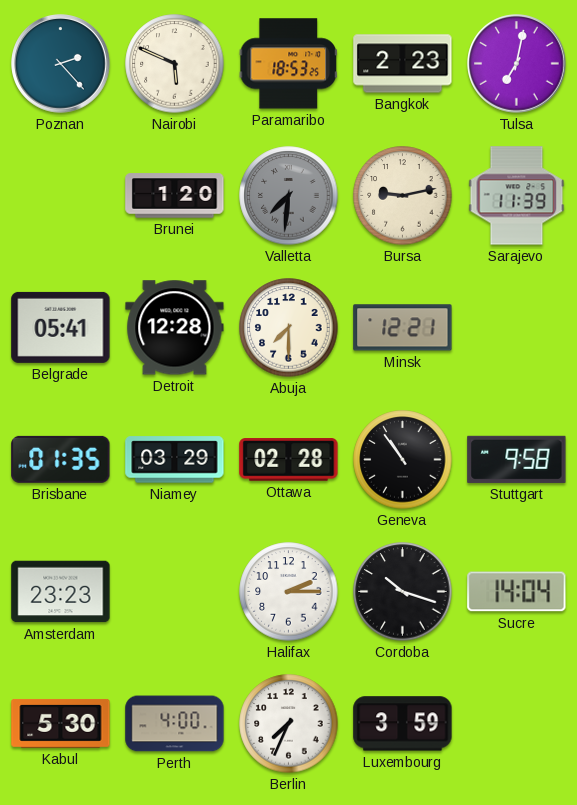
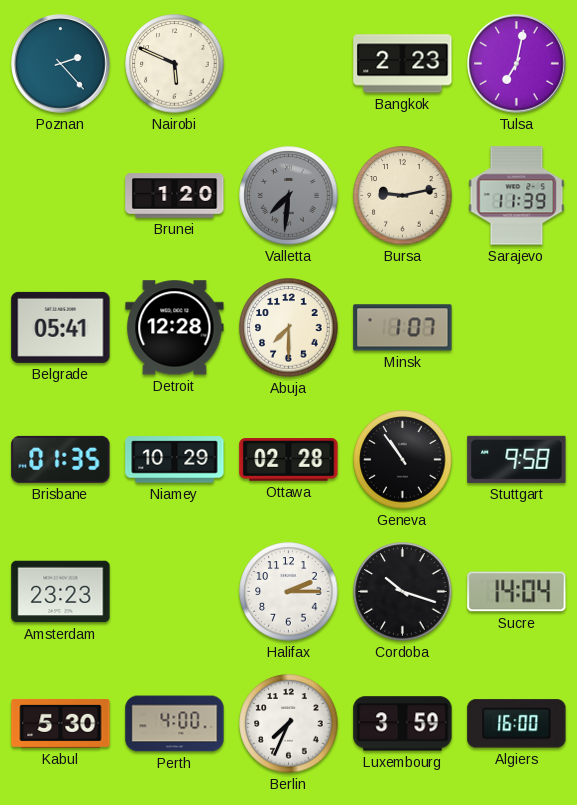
Paramaribo: 18:53 -> none (289, 64)
Minsk: 12:21 -> 1:07 (403, 328)
Niamey: 03:29 -> 10:29 (175, 460)
Algiers: none -> 16:00 (517, 724)
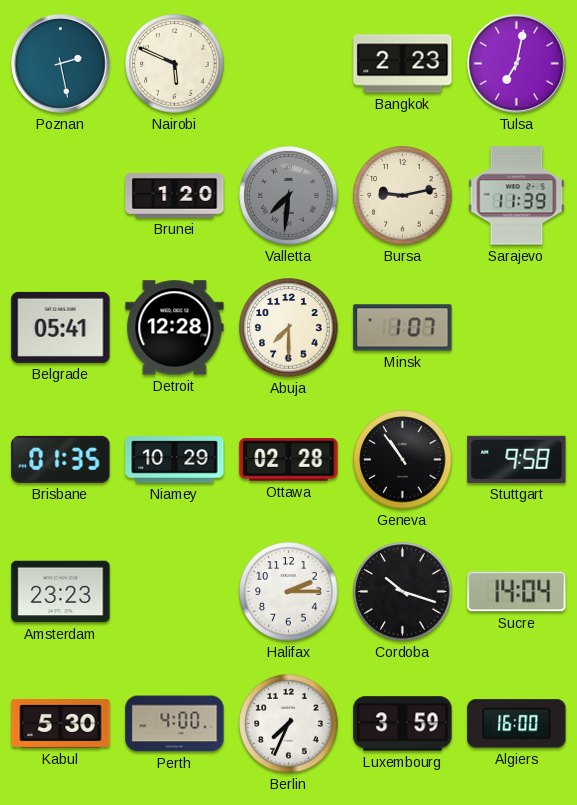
Poznan: 2:23 -> 2:28 (61, 64)
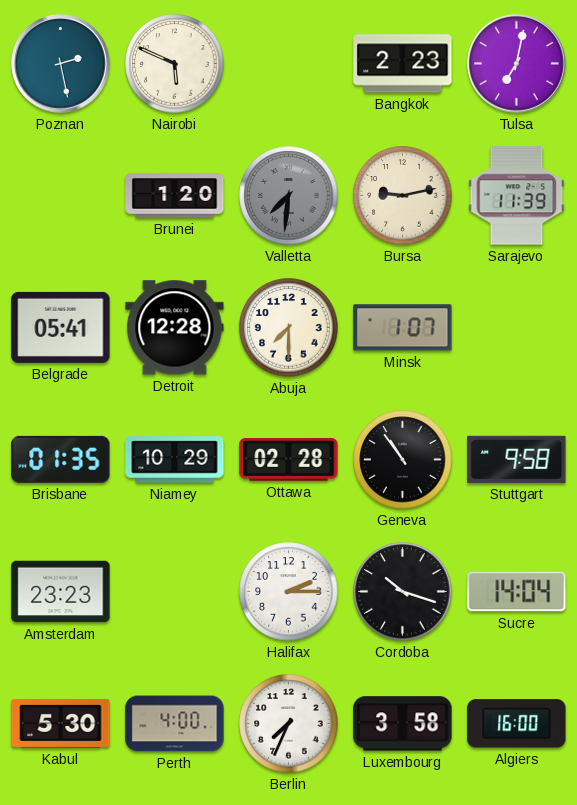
Luxembourg: 3:59 -> 3:58 (403, 724)
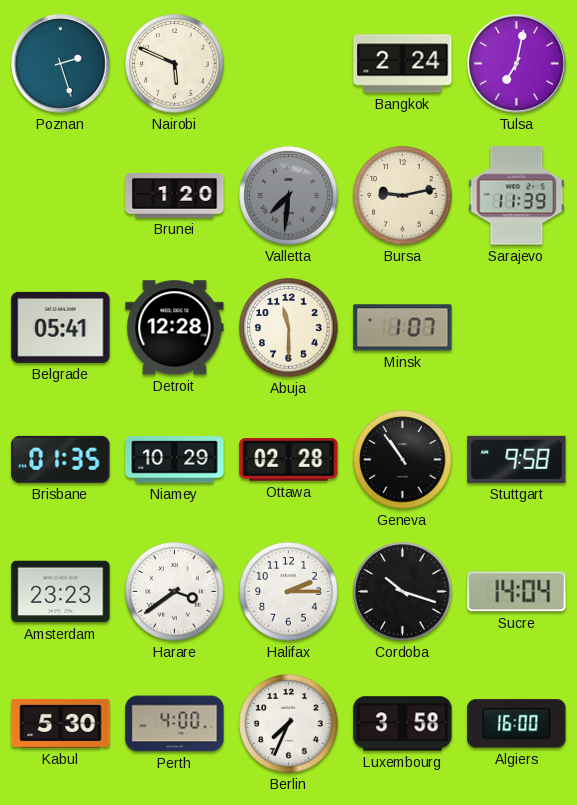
Poznan: 2:28 -> 2:27 (61, 64)
Bangkok: 2:23 -> 2:24 (403, 64)
Abuja: 7:30 -> 11:30 (289, 328)
Harare: none -> 3:39 (175, 592)
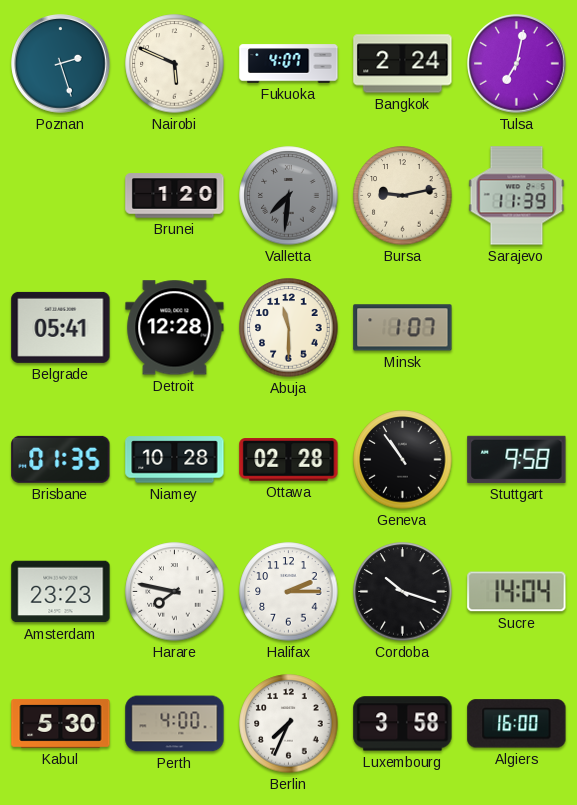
Fukuoka: none -> 4:07 (289, 64)
Niamey: 10:29 -> 10:28 (175, 460)
Harare: 3:39 -> 7:47 (175, 592)
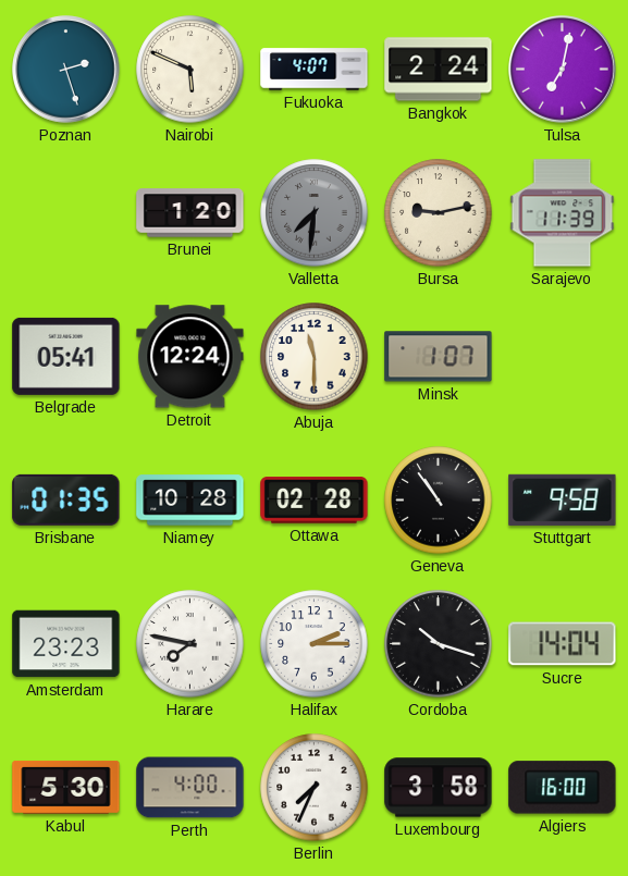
Detroit: 12:28 -> 12:24 (190, 357)
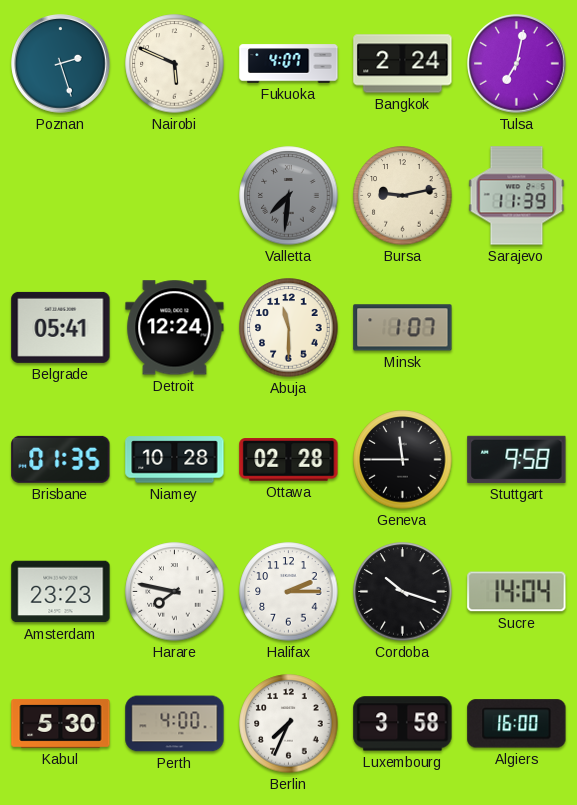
Brunei: 1:20 -> none (190, 213)
Geneva: 10:54 -> 11:45 (403, 460)
